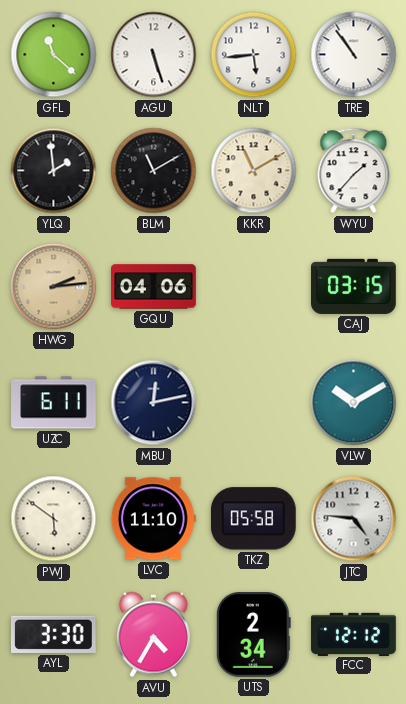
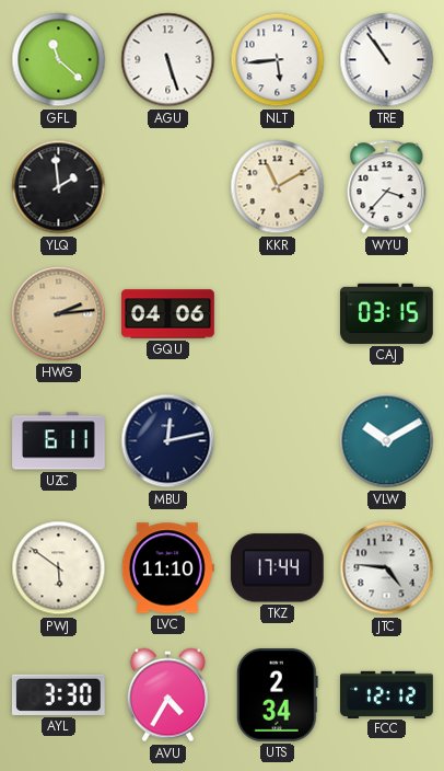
BLM: 11:10 -> none (154, 171)
WYU: 1:37 -> 3:37 (387, 187)
TKZ: 05:58 -> 17:44 (277, 568)
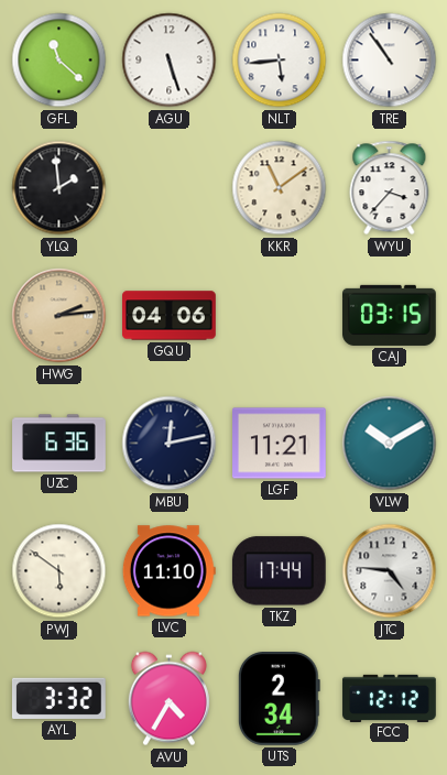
KKR: 11:10 -> 11:09 (280, 188)
UZC: 6:11 -> 6:36 (59, 444)
LGF: none -> 11:21 (280, 444)
AYL: 3:30 -> 3:32 (58, 698)
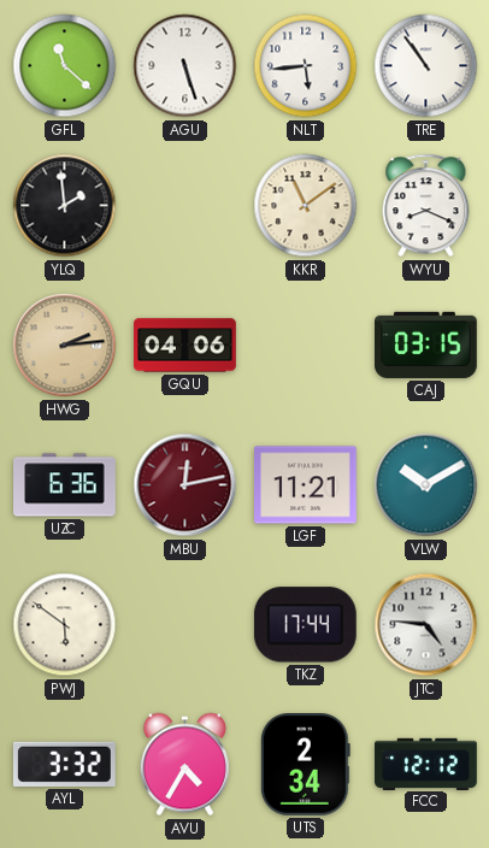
WYU: 3:37 -> 8:19 (426, 206)
MBU dial: navy -> burgundy (185, 485)
LVC: 11:10 -> none (168, 571)
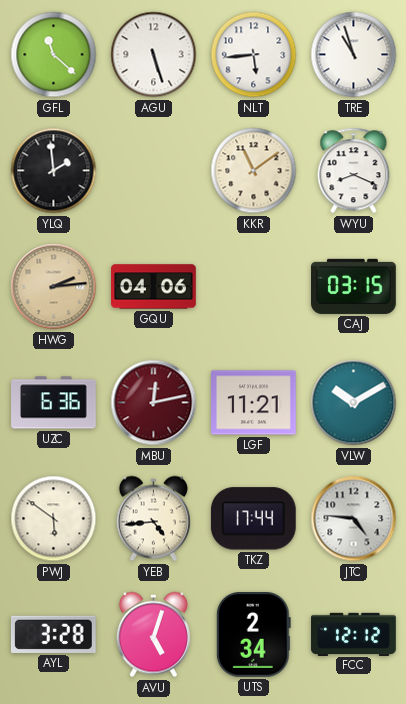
TRE: 10:54 -> 10:57 (354, 55)
YEB: none -> 4:44 (153, 519)
AYL: 3:32 -> 3:28 (53, 634)
AVU: 4:35 -> 5:03 (153, 635)
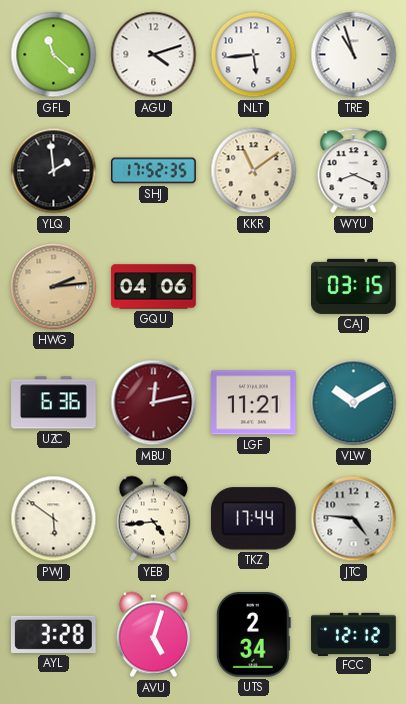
AGU: 5:27 -> 4:12 (154, 55)
SHJ: none -> 17:52 (154, 171)
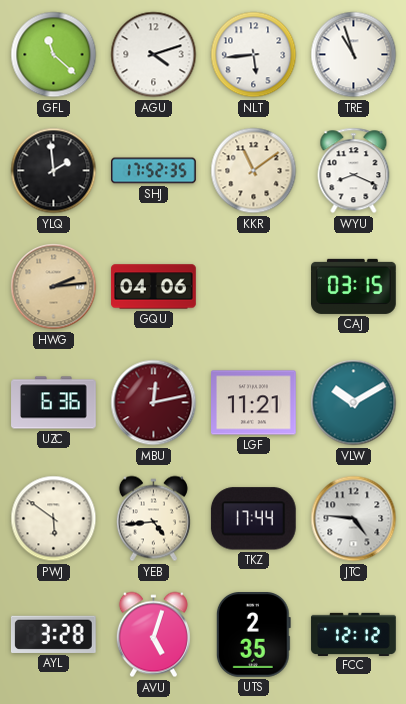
UTS: 2:34 -> 2:35 (253, 635)
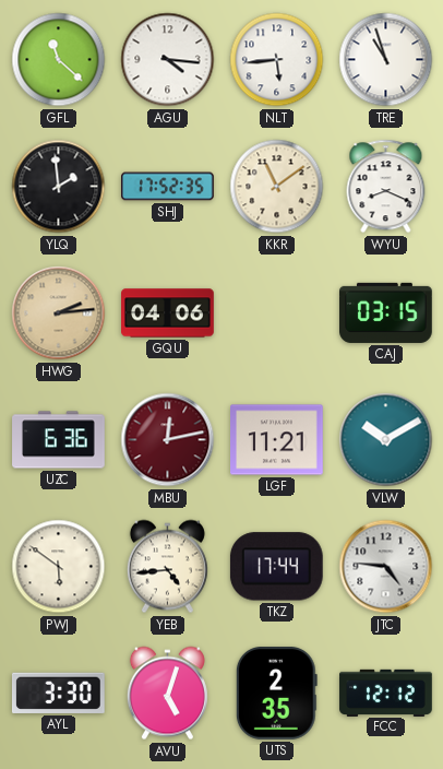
AGU: 4:12 -> 4:16 (168, 60)
AYL: 3:28 -> 3:30 (58, 693)
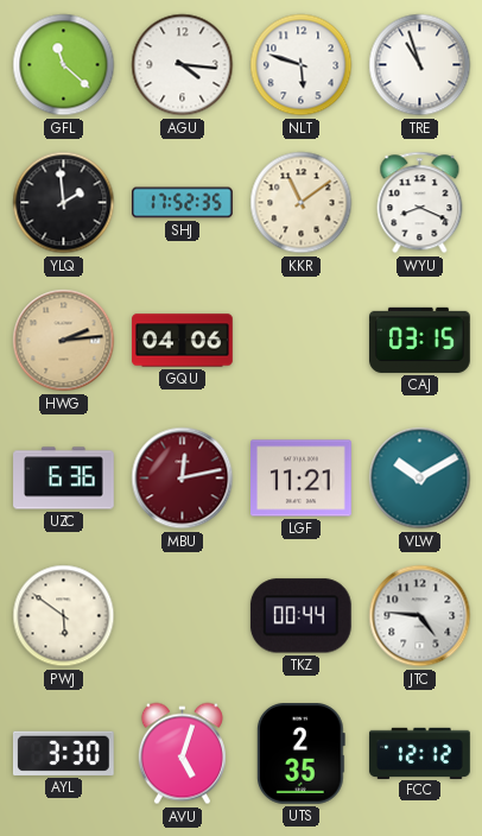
NLT: 5:44 -> 5:48 (302, 65)
YEB: 4:44 -> none (167, 567)
TKZ: 17:44 -> 00:44 (300, 616)
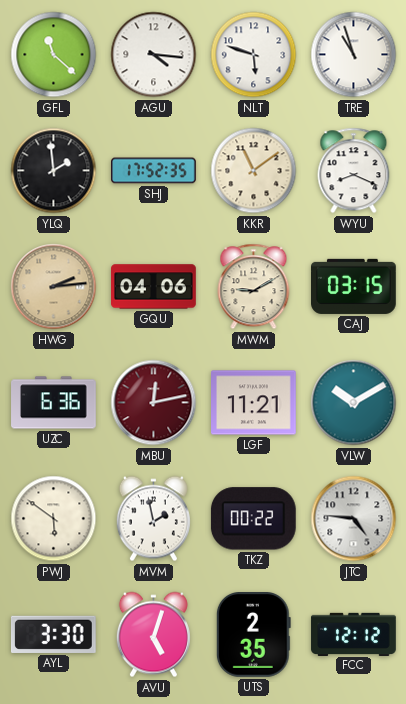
MWM: none -> 9:10 (254, 287)
MVM: none -> 1:58 (153, 519)
TKZ: 00:44 -> 00:22 (253, 519)
